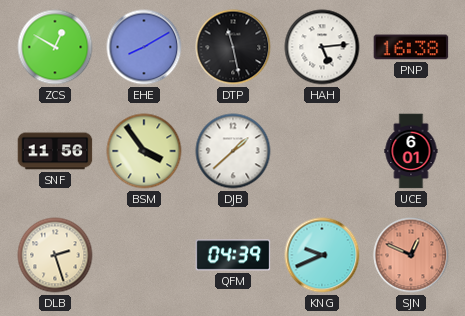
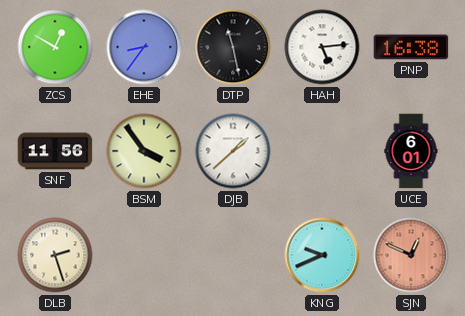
EHE: 8:10 -> 8:36 (144, 47)
QFM: 04:39 -> none (233, 255)
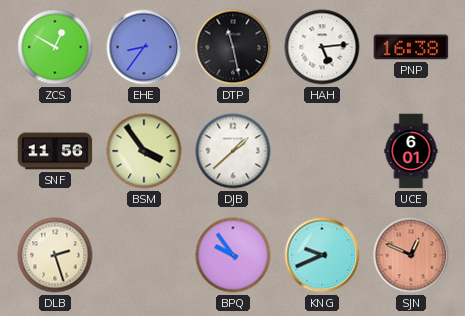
BPQ: none -> 9:54 (233, 255)
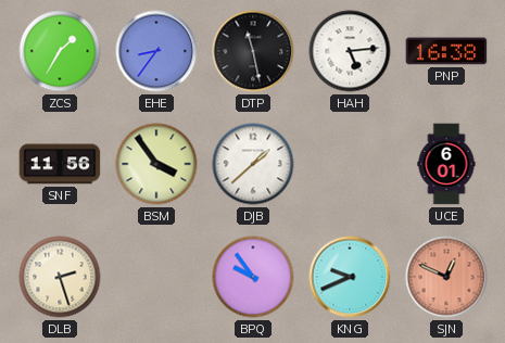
ZCS: 12:50 -> 1:35 (60, 51)
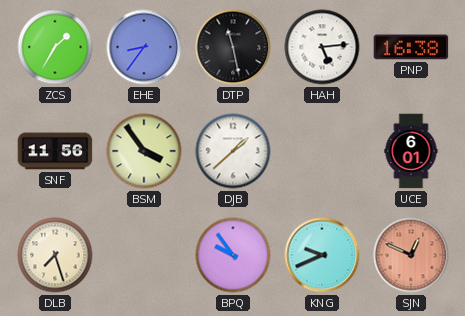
DLB: 2:27 -> 7:27 (55, 255)
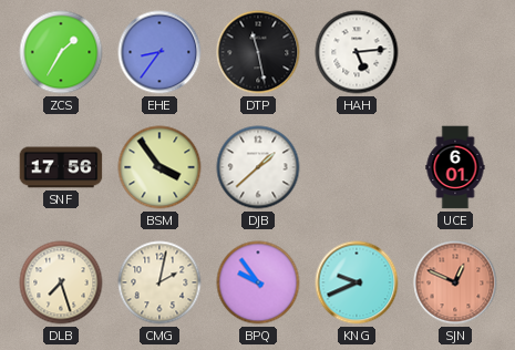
PNP: 16:38 -> none (411, 47)
SNF: 11:56 -> 17:56 (61, 167)
CMG: none -> 2:02 (159, 282)
